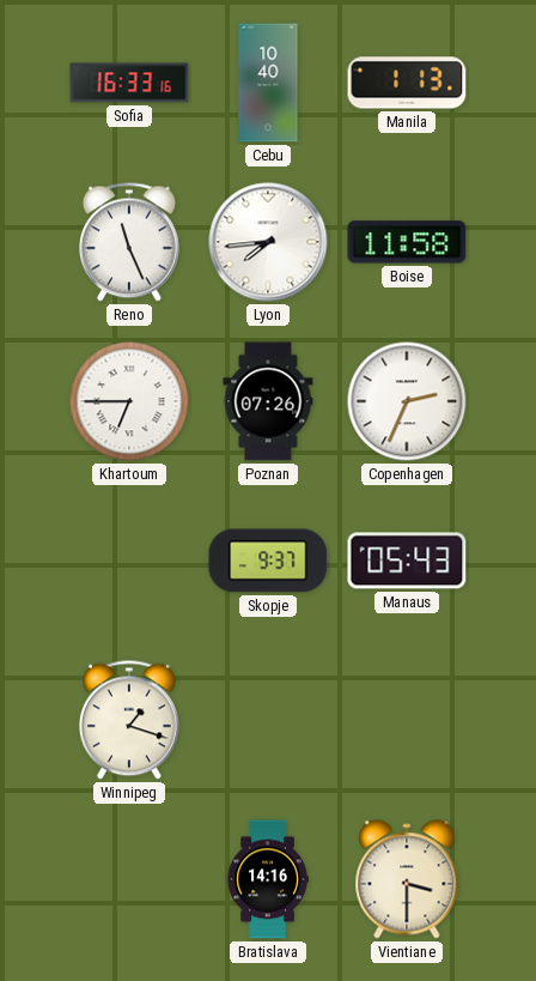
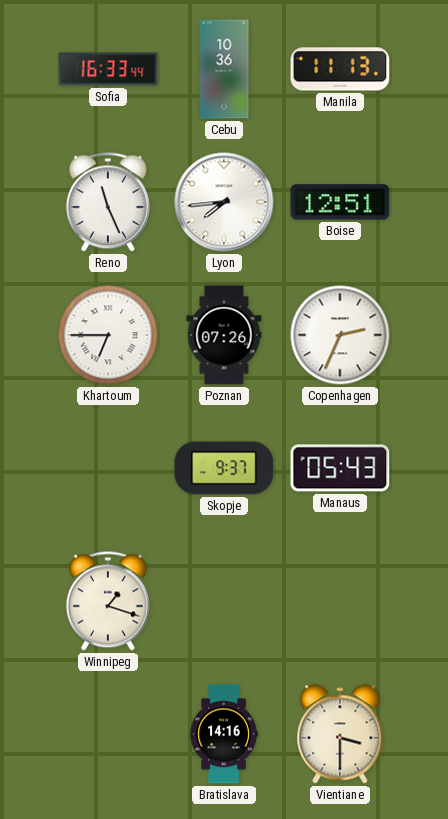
Sofia: 16:33:16 -> 16:33:44 (108, 69)
Cebu: 10:40 -> 10:36 (224, 69)
Manila: 1:13 -> 11:13 (340, 69)
Boise: 11:58 -> 12:51 (340, 202)
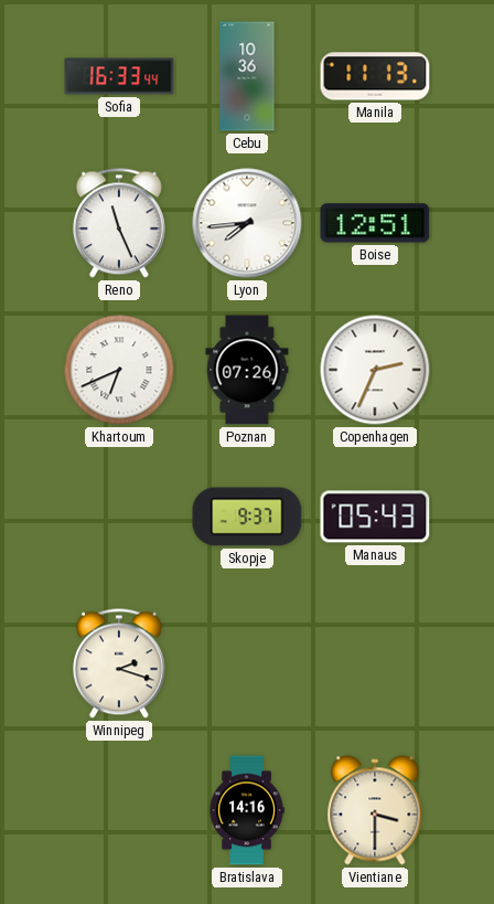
Khartoum: 6:45 -> 6:41 (119, 370)
Winnipeg: 1:18 -> 2:18 (119, 663)
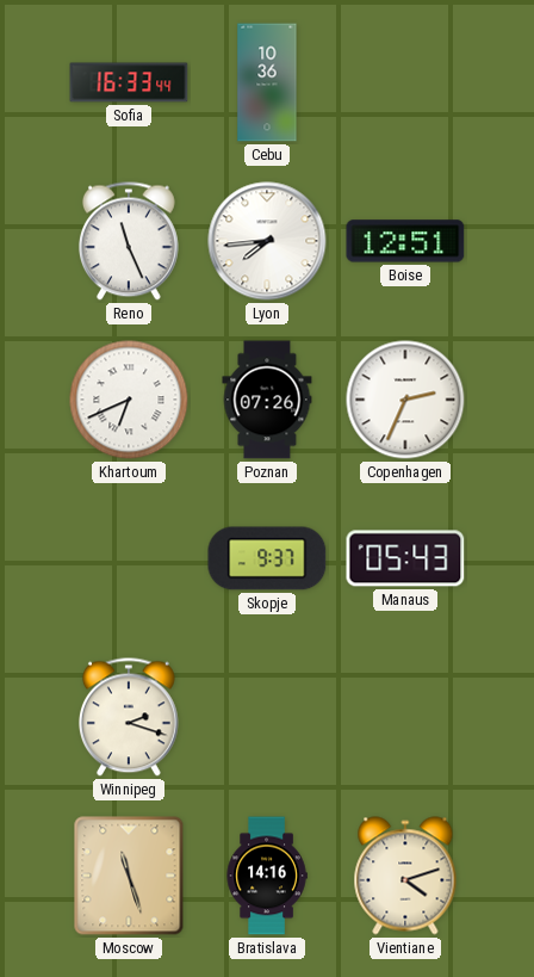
Manila: 11:13 -> none (375, 76)
Moscow: none -> 11:27 (129, 876)
Vientiane: 3:30 -> 4:12 (405, 876)
